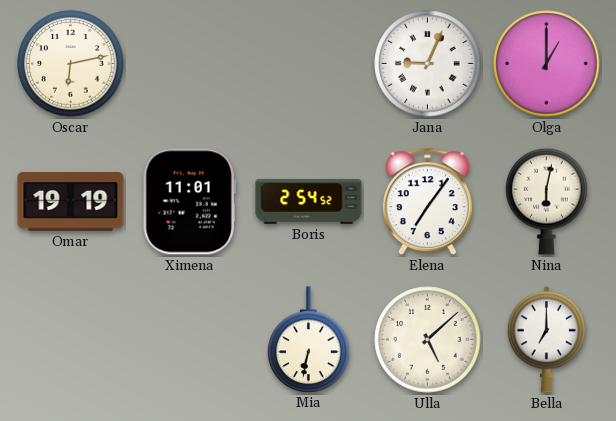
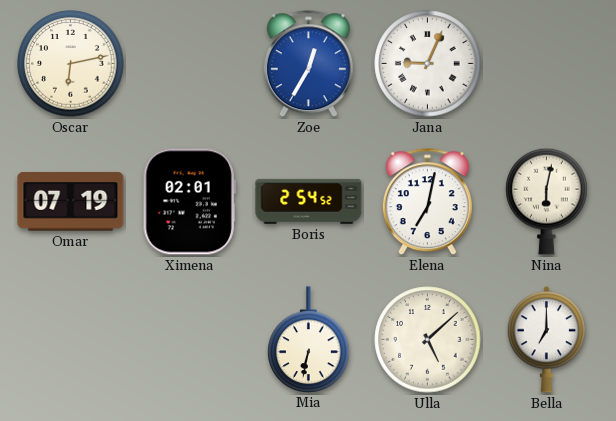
Zoe: none -> 12:35 (308, 64)
Olga: 1:00 -> none (547, 64)
Omar: 19:19 -> 07:19 (71, 202)
Ximena: 11:01 -> 02:01 (189, 202)
Elena: 7:06 -> 7:02 (427, 202)
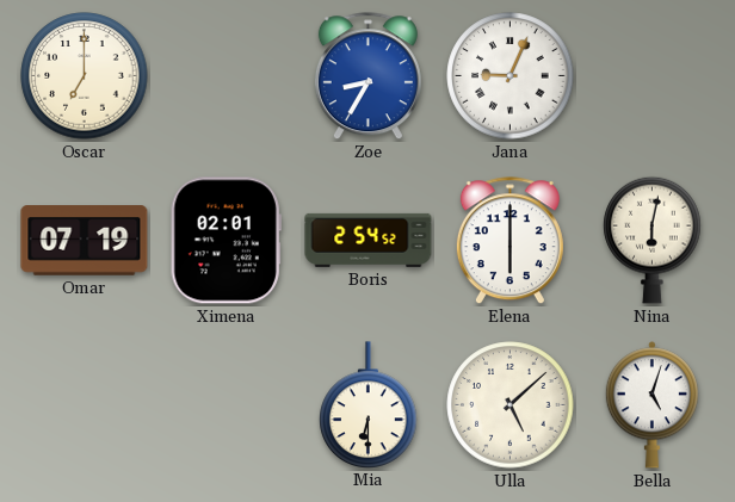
Oscar: 6:13 -> 7:00 (85, 76)
Zoe: 12:35 -> 8:35 (367, 76)
Elena: 7:02 -> 6:00 (509, 241)
Mia: 6:32 -> 6:30 (369, 404)
Bella: 7:00 -> 5:03 (651, 405)
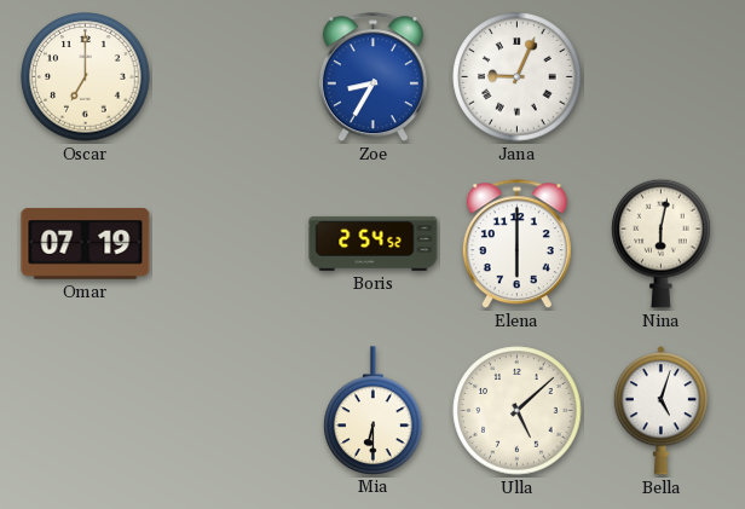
Ximena: 02:01 -> none (226, 241)
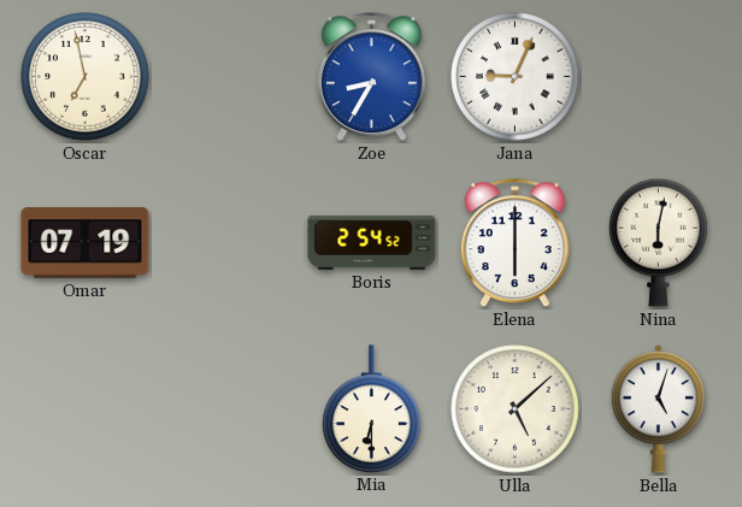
Oscar: 7:00 -> 6:58 (86, 77)
